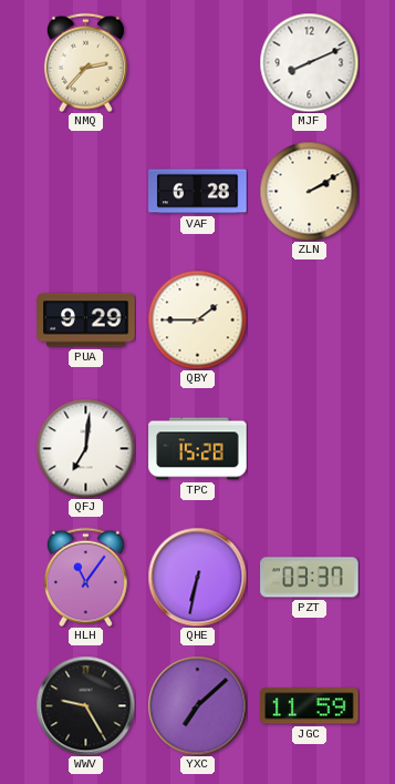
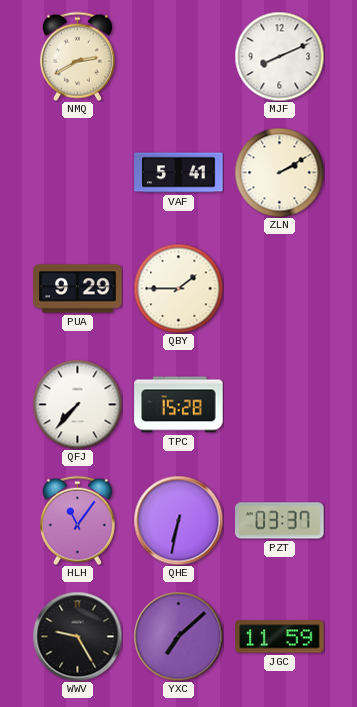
NMQ: 2:37 -> 2:40 (77, 56)
VAF: 6:28 -> 5:41 (179, 173)
QFJ: 7:01 -> 7:37 (77, 404)
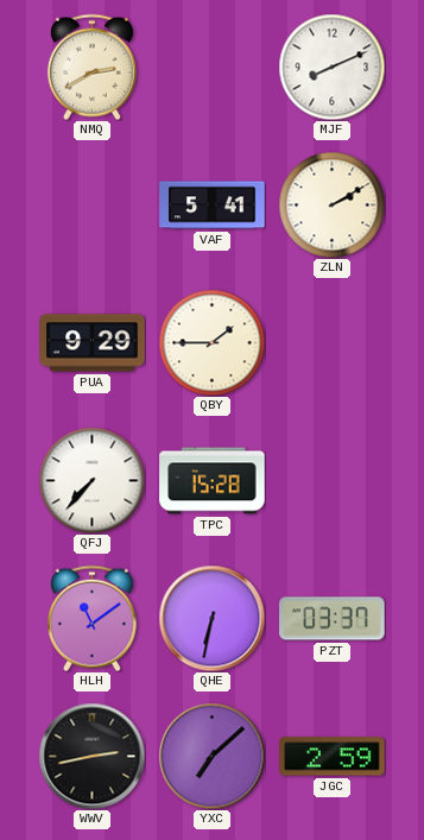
HLH: 11:06 -> 11:09 (91, 618)
WWV: 9:25 -> 2:43 (91, 756)
JGC: 11:59 -> 2:59 (333, 757)
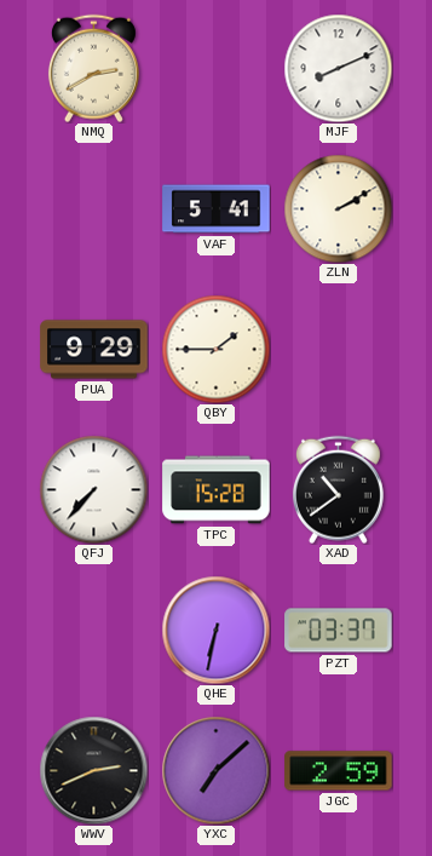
XAD: none -> 10:39 (338, 489)
HLH: 11:09 -> none (91, 618)
WWV: 2:43 -> 2:41 (93, 770)
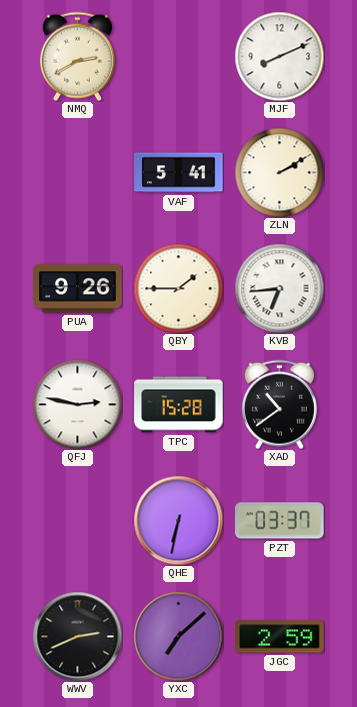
PUA: 9:29 -> 9:26 (78, 289)
KVB: none -> 6:44 (279, 288)
QFJ: 7:37 -> 2:47 (77, 404)
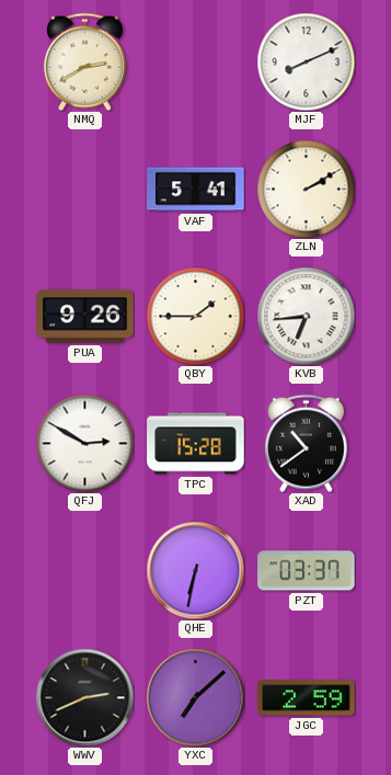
QFJ: 2:47 -> 2:50 (84, 443)
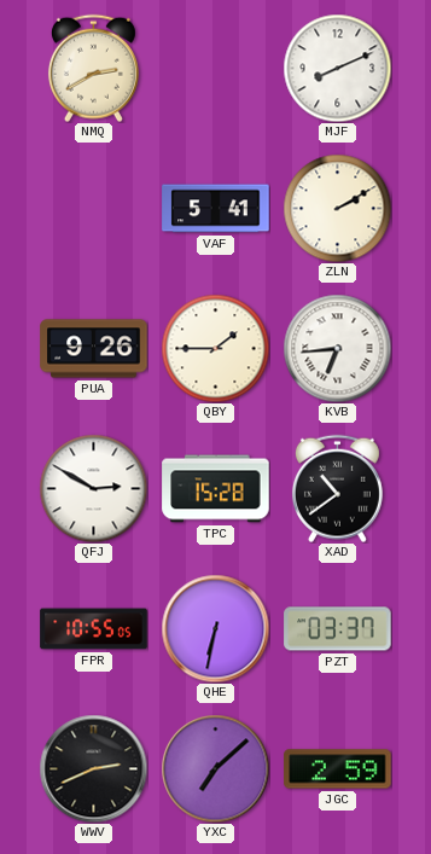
FPR: none -> 10:55 (94, 629)
